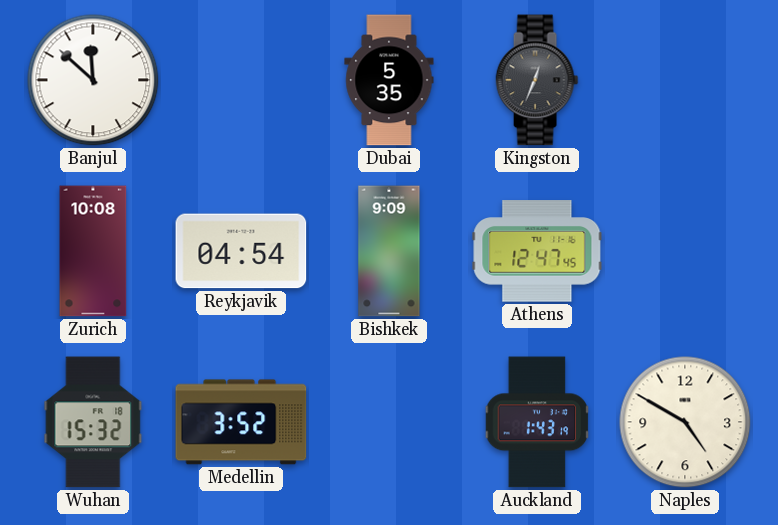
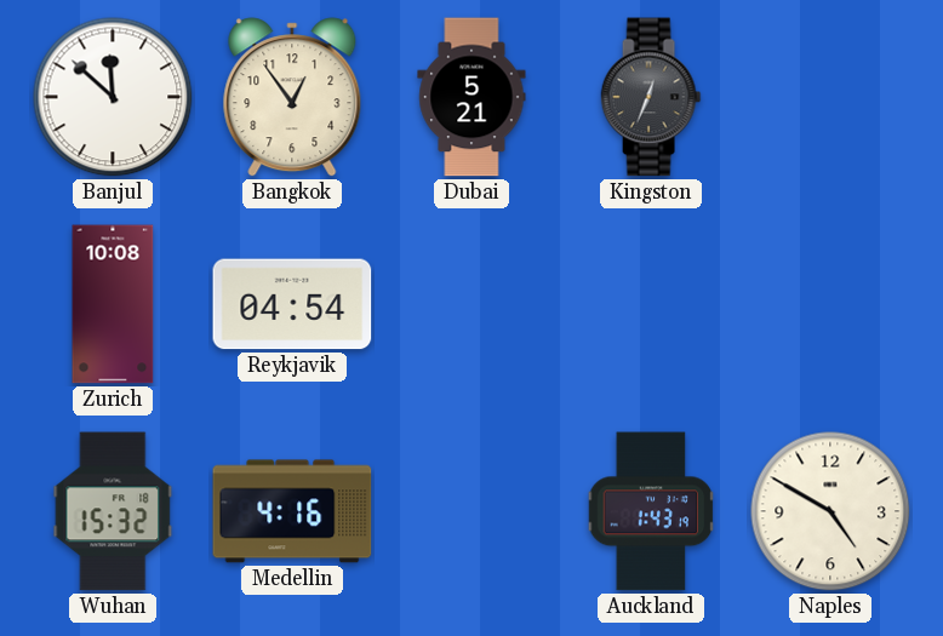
Bangkok: none -> 12:54 (292, 97)
Dubai: 5:35 -> 5:21 (471, 97)
Bishkek: 9:09 -> none (389, 251)
Athens: 12:47 -> none (537, 251)
Medellin: 3:52 -> 4:16 (292, 511)
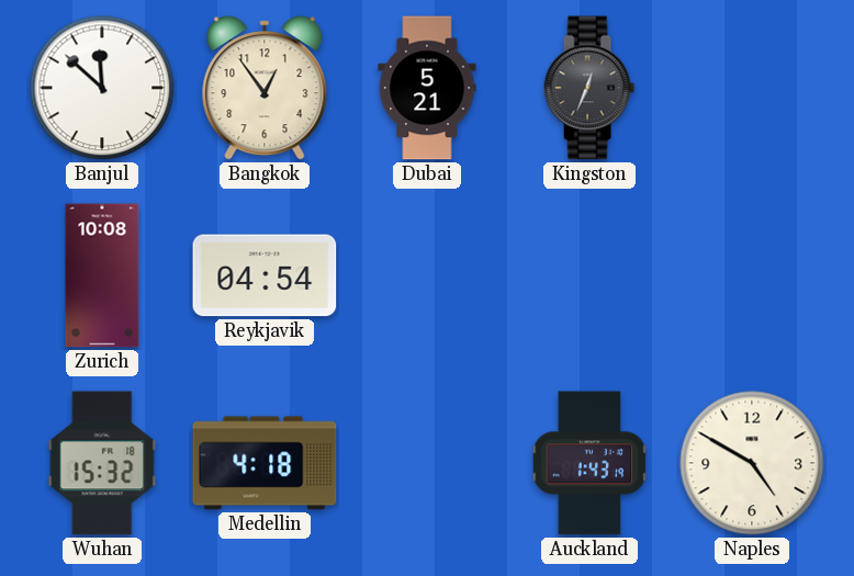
Medellin: 4:16 -> 4:18 (265, 463)
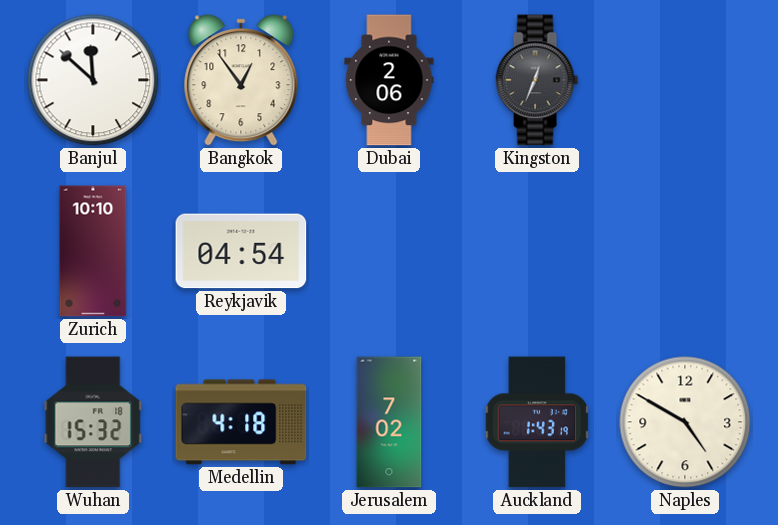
Dubai: 5:21 -> 2:06 (389, 80)
Zurich: 10:08 -> 10:10 (93, 251)
Jerusalem: none -> 7:02 (389, 422)
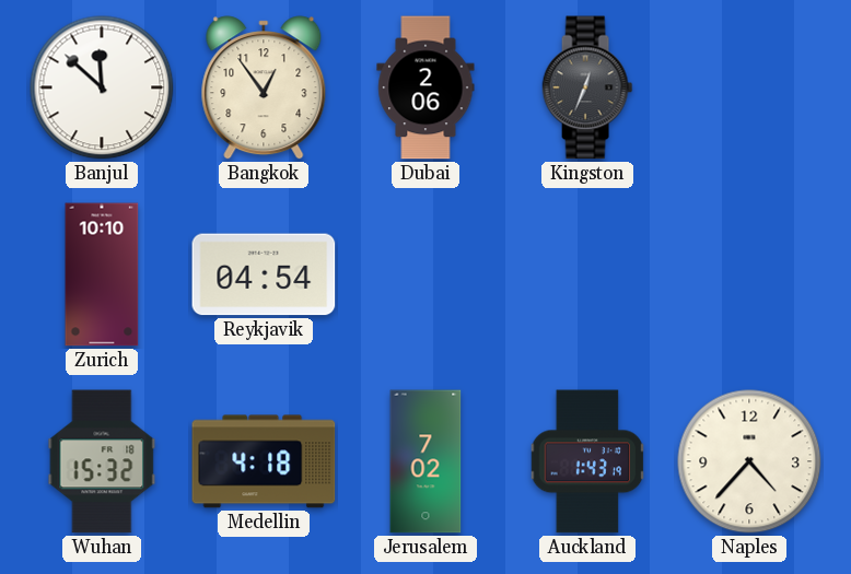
Naples: 4:50 -> 4:37 (749, 461)
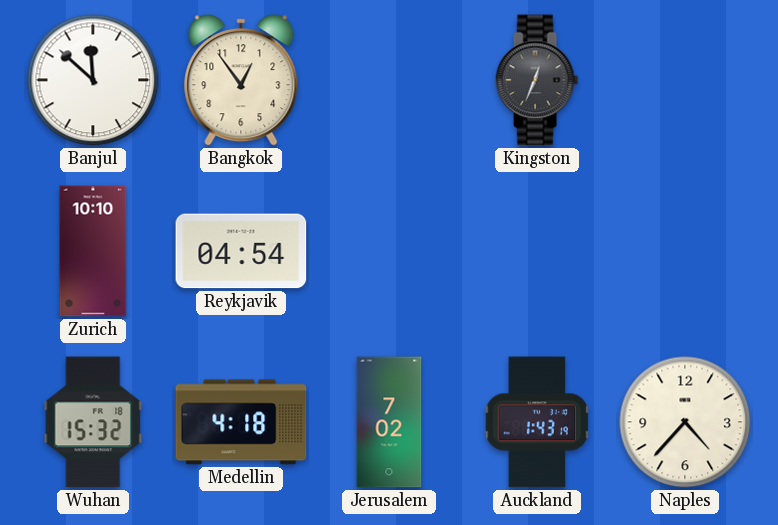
Dubai: 2:06 -> none (425, 87)
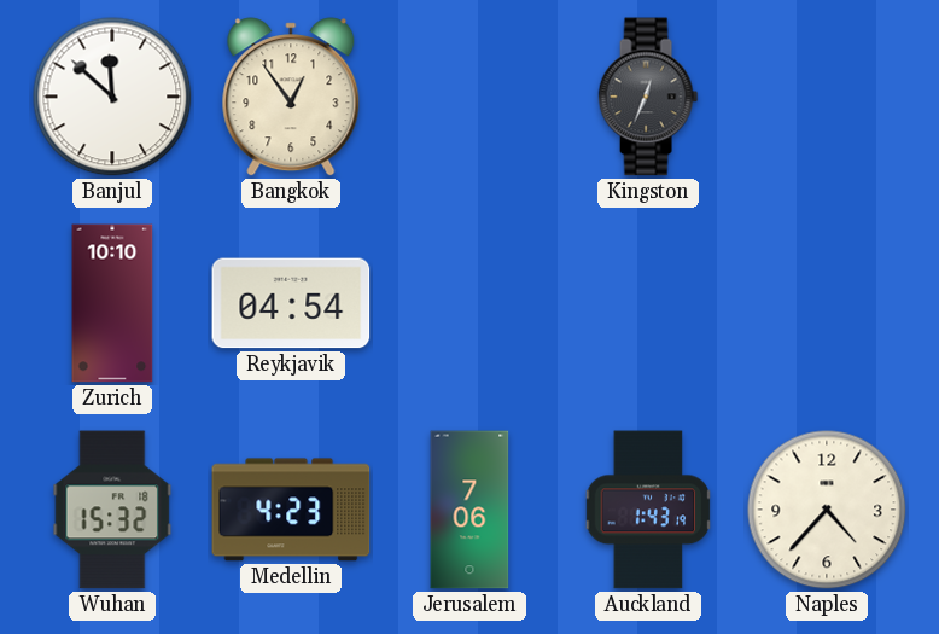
Medellin: 4:18 -> 4:23 (291, 510)
Jerusalem: 7:02 -> 7:06 (469, 510)
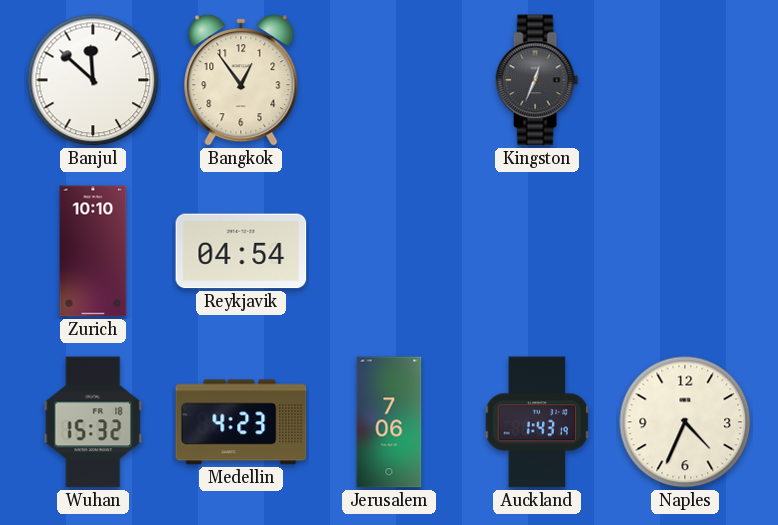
Naples: 4:37 -> 4:34 (685, 422)
